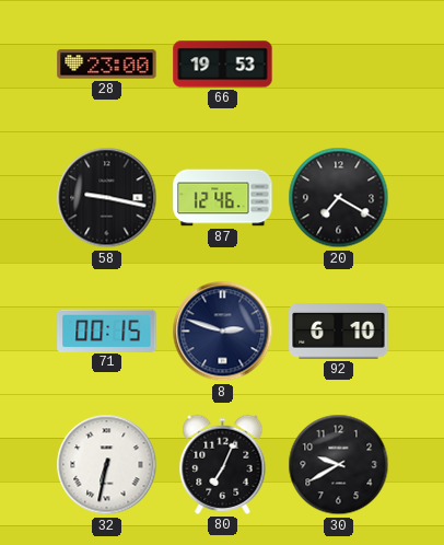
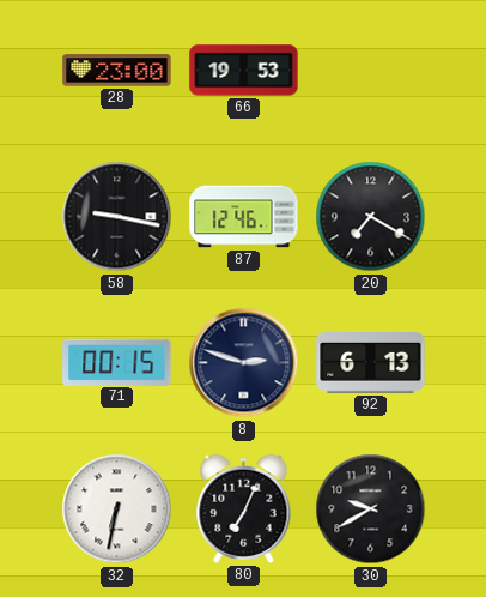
92: 6:10 -> 6:13 (371, 363)
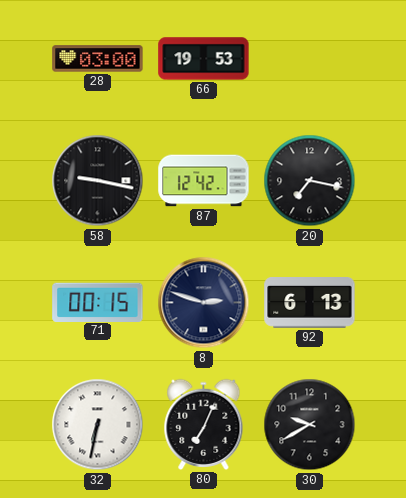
28: 23:00 -> 03:00 (98, 59)
87: 12:46 -> 12:42 (204, 181)
20: 7:20 -> 7:17 (310, 181)
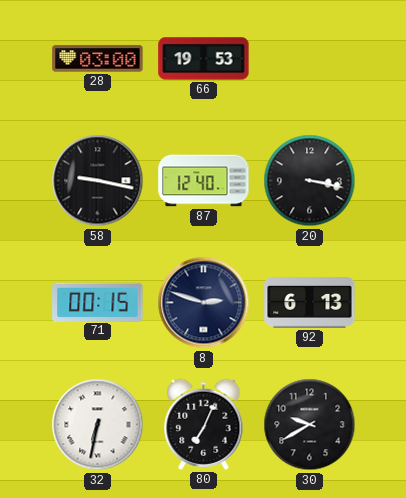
87: 12:42 -> 12:40 (204, 181)
20: 7:17 -> 3:17 (310, 181)
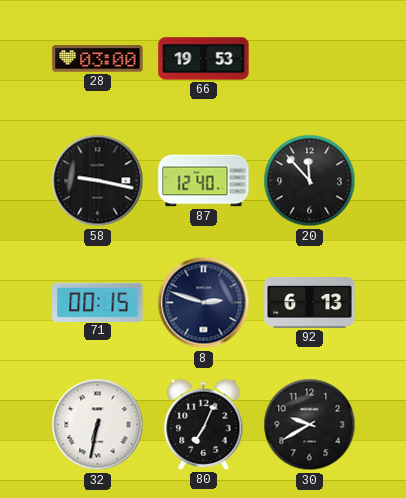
20: 3:17 -> 11:53 (310, 181)
